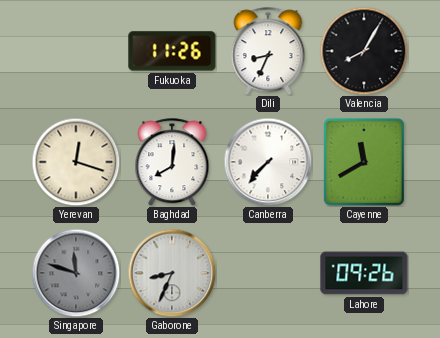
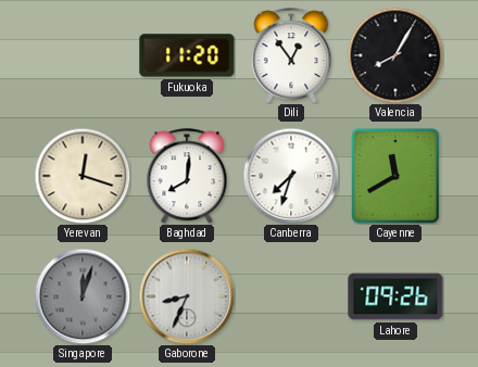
Fukuoka: 11:26 -> 11:20 (187, 55)
Dili: 8:34 -> 12:54 (291, 55)
Canberra: 7:37 -> 7:33 (291, 176)
Singapore: 11:48 -> 12:03 (83, 296)
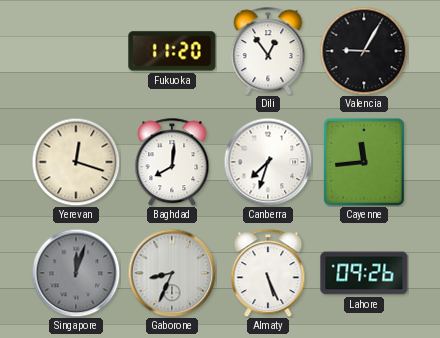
Valencia: 8:05 -> 9:05 (364, 51)
Cayenne: 11:40 -> 11:44 (364, 162)
Almaty: none -> 5:26 (268, 273)
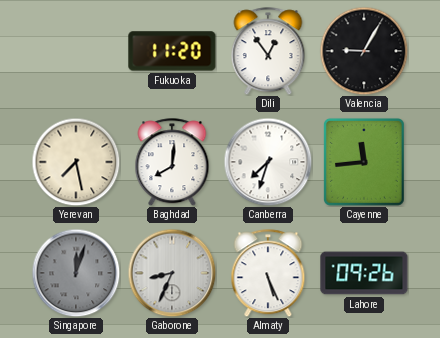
Yerevan: 12:18 -> 7:28 (76, 162)
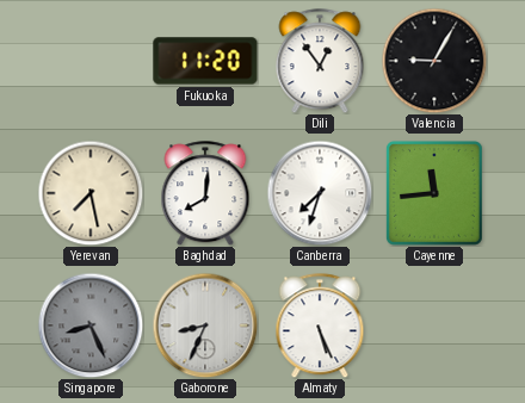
Singapore: 12:03 -> 8:26 (91, 325)
Lahore: 09:26 -> none (364, 273)
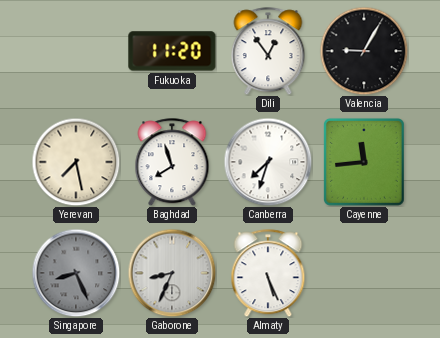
Baghdad: 8:01 -> 7:57 (172, 162)
